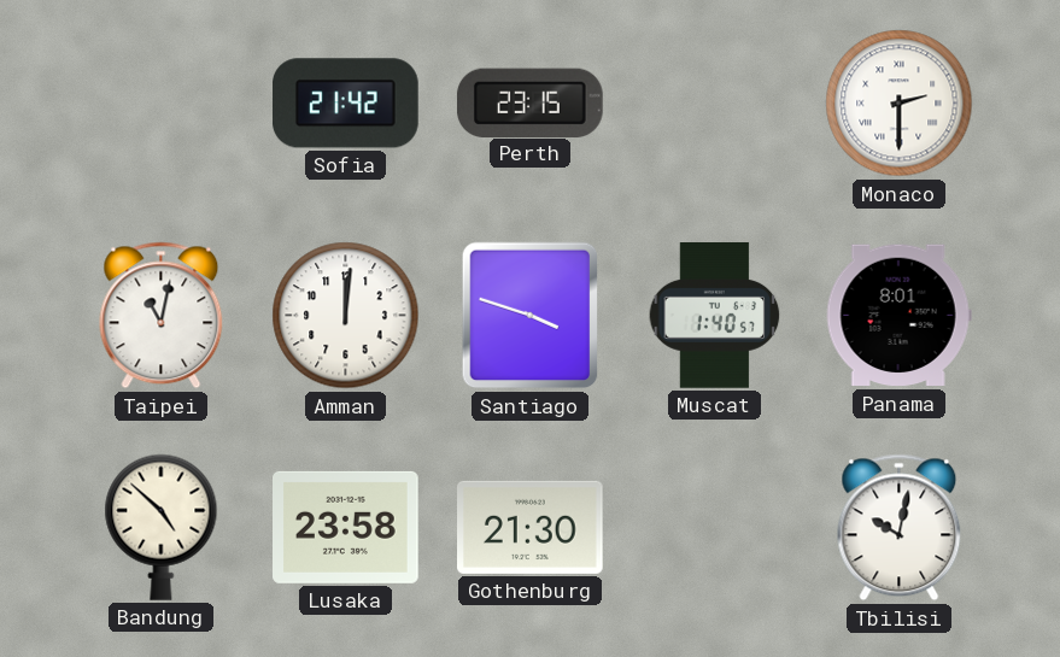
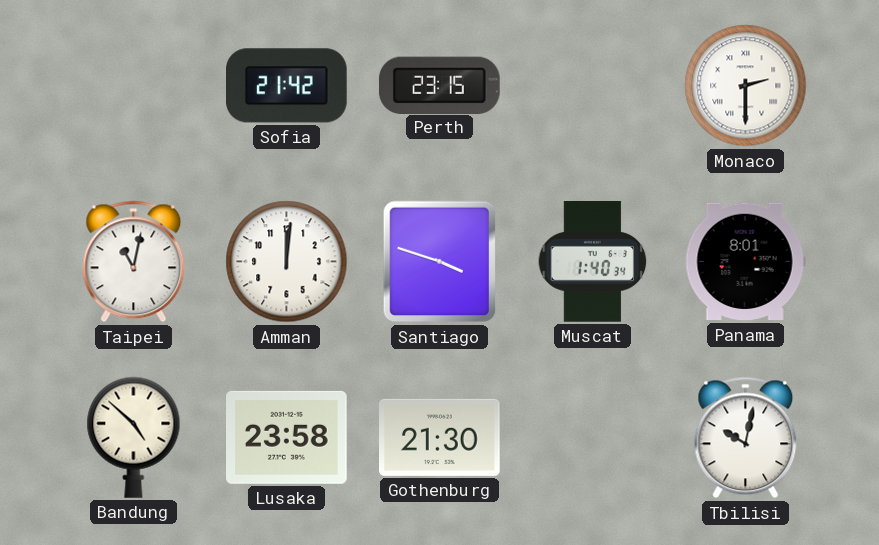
Muscat: 1:40:57 -> 1:40:34 (593, 262)
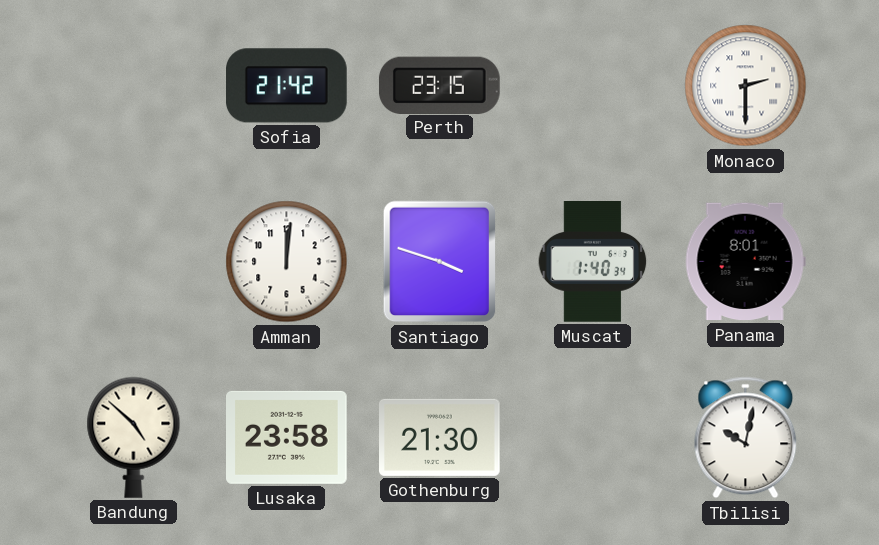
Taipei: 11:02 -> none (134, 262)
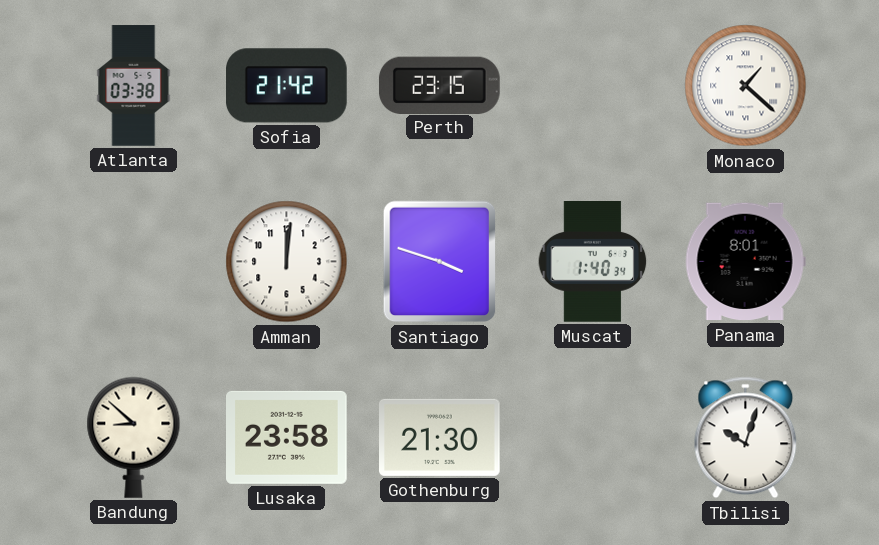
Atlanta: none -> 03:38 (134, 86)
Monaco: 2:30 -> 1:22 (746, 86)
Bandung: 4:52 -> 8:52 (134, 437)
Tbilisi: 10:02 -> 10:03 (746, 438)
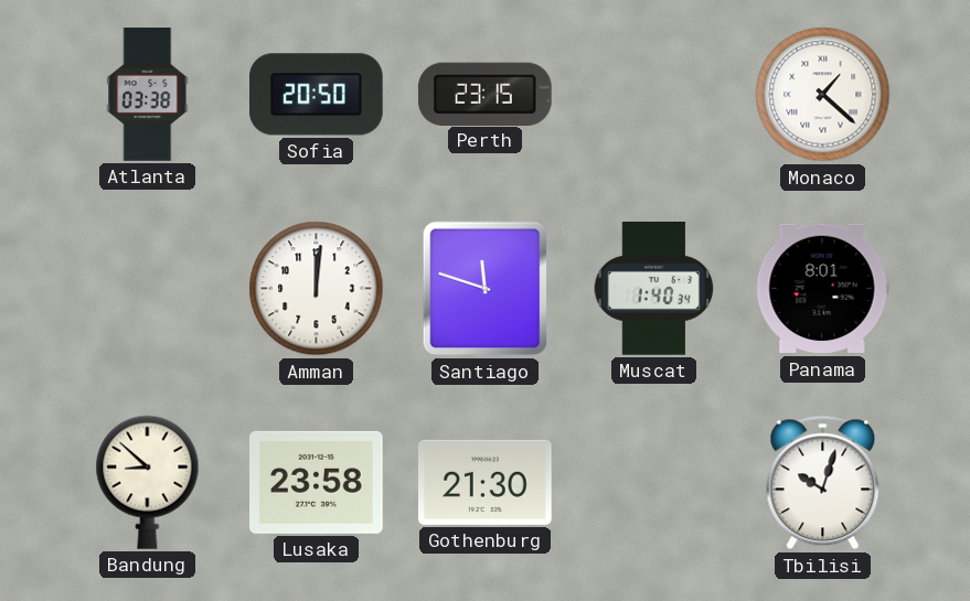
Sofia: 21:42 -> 20:50 (317, 95)
Santiago: 3:48 -> 11:48 (486, 289)
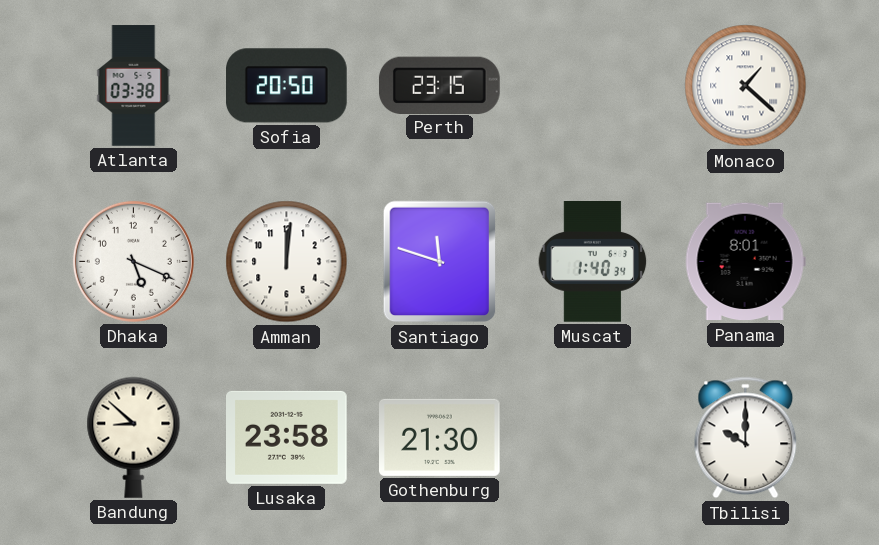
Dhaka: none -> 5:19 (133, 261)
Tbilisi: 10:03 -> 10:00 (746, 438)
